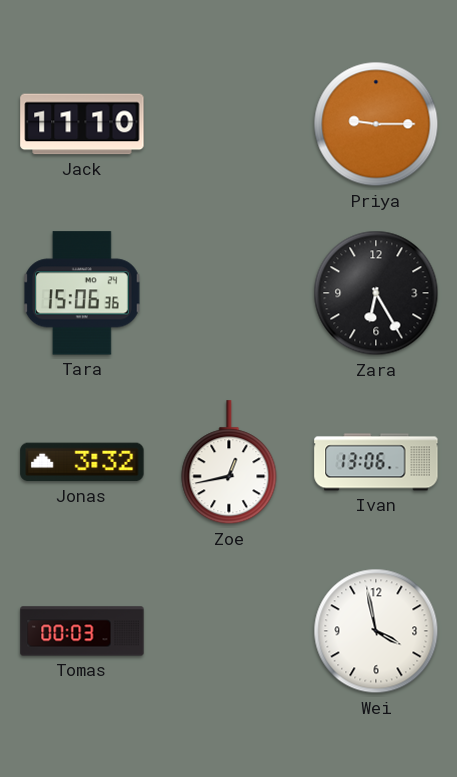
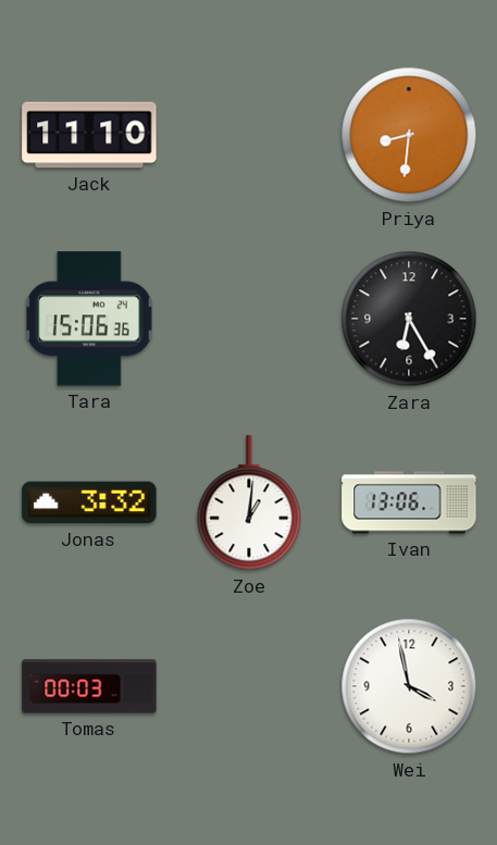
Priya: 9:15 -> 8:31 (409, 135)
Zoe: 12:43 -> 1:01 (249, 504)
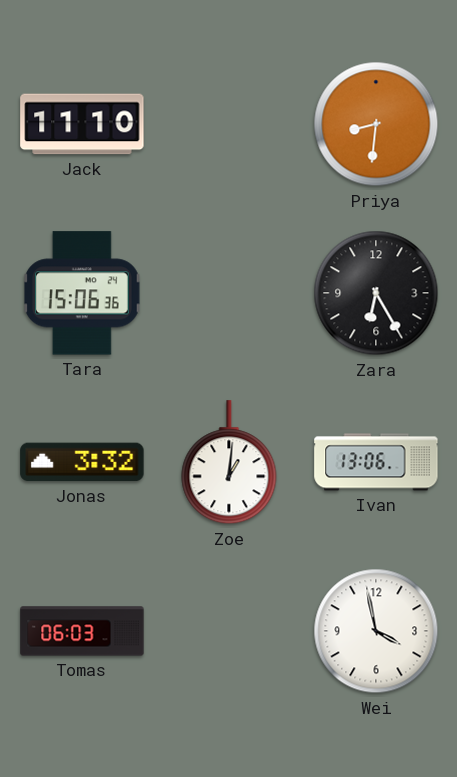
Tomas: 00:03 -> 06:03 (82, 631)
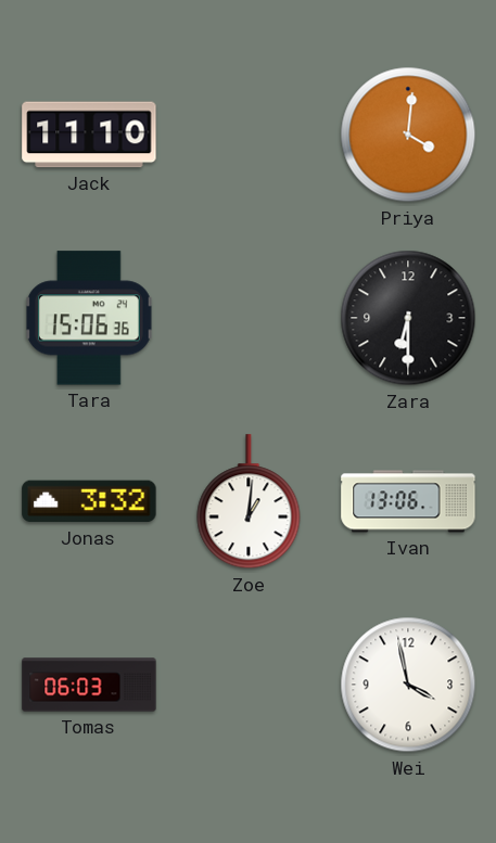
Priya: 8:31 -> 4:01 (408, 135)
Zara: 6:25 -> 6:30 (408, 318)
